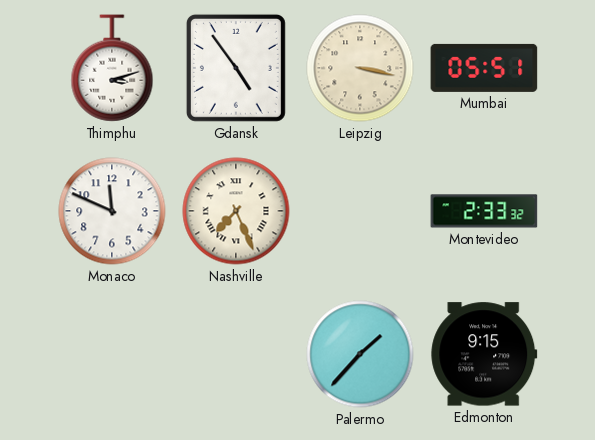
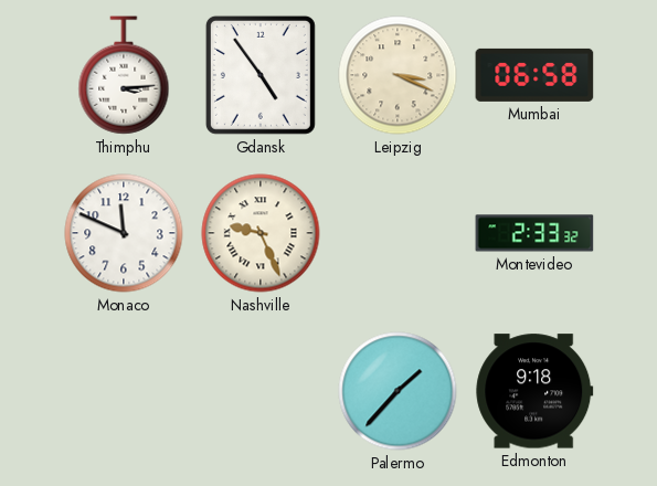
Thimphu: 3:12 -> 3:14 (124, 75)
Leipzig: 3:17 -> 3:19 (398, 75)
Mumbai: 05:51 -> 06:58 (534, 75)
Nashville: 7:26 -> 9:26 (261, 233)
Edmonton: 9:15 -> 9:18 (534, 391)
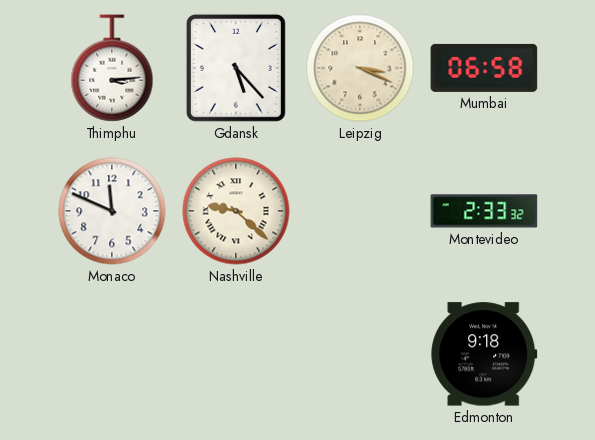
Gdansk: 4:54 -> 5:23 (236, 68)
Nashville: 9:26 -> 9:22 (236, 211)
Palermo: 1:37 -> none (398, 391)
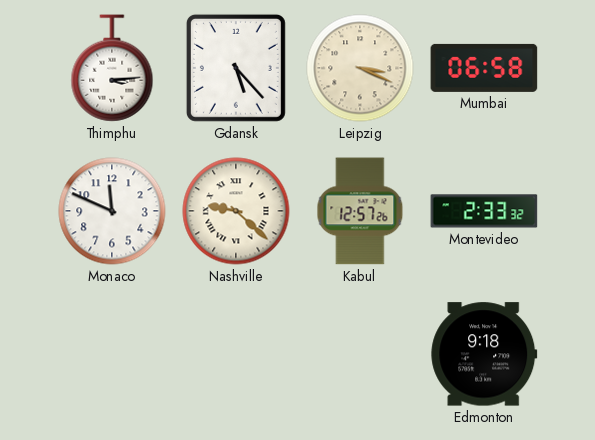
Kabul: none -> 12:57 (360, 211)
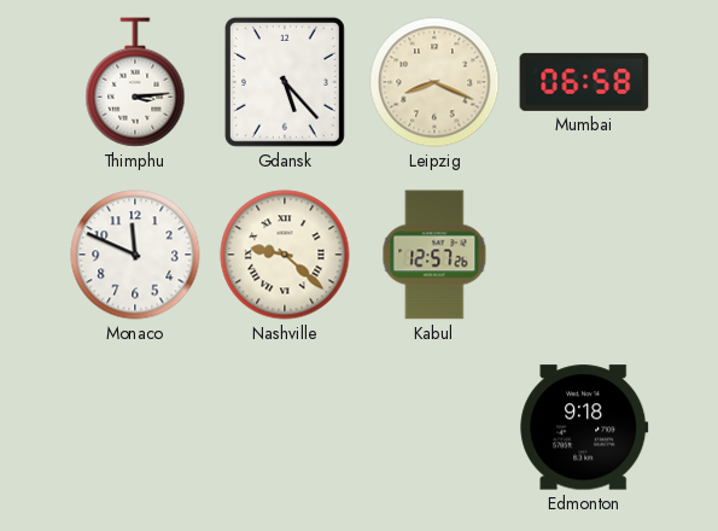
Leipzig: 3:19 -> 8:19 (434, 82)
Montevideo: 2:33 -> none (484, 211)
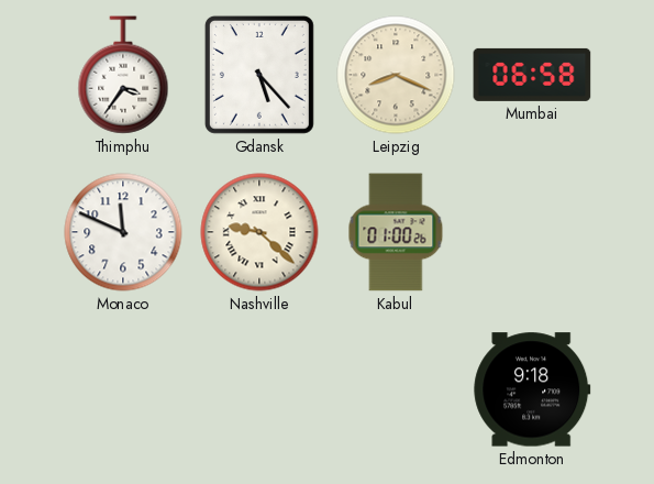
Thimphu: 3:14 -> 3:36 (123, 75)
Kabul: 12:57 -> 01:00 (396, 232)
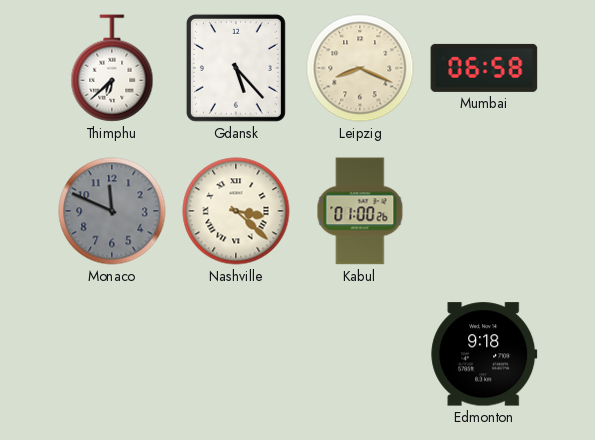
Thimphu: 3:36 -> 6:38 (112, 68)
Monaco dial: white -> grey (112, 211)
Nashville: 9:22 -> 3:22 (236, 211)
